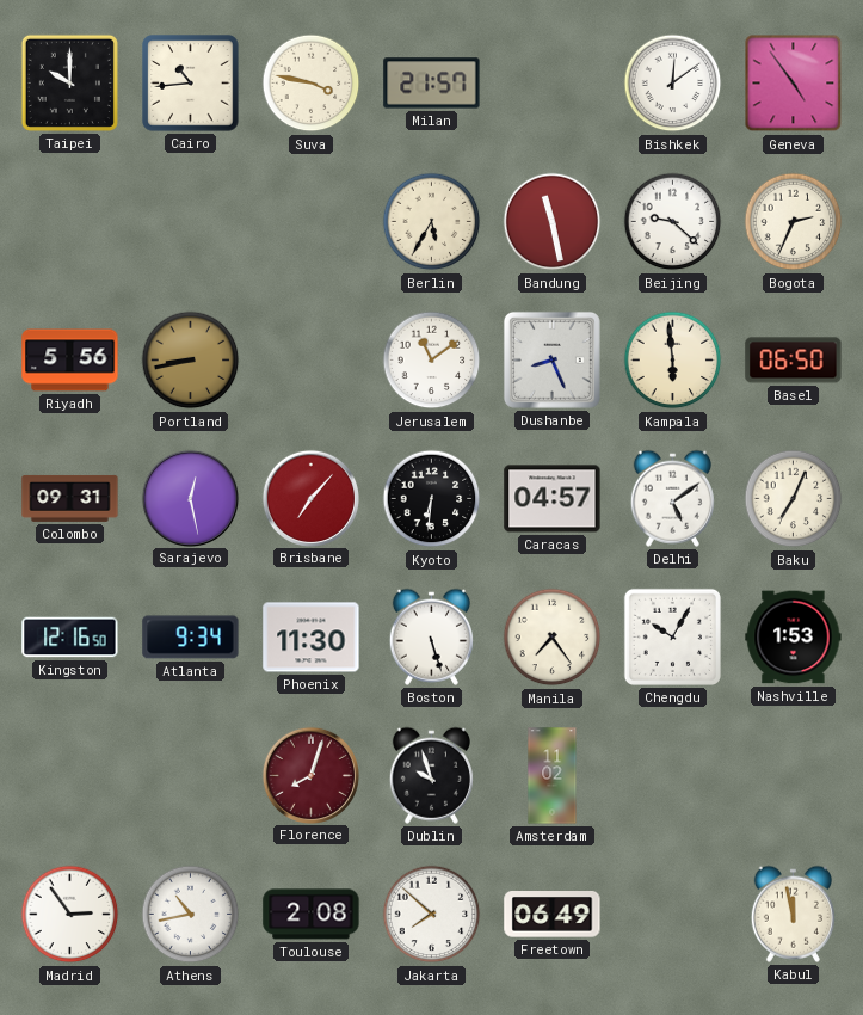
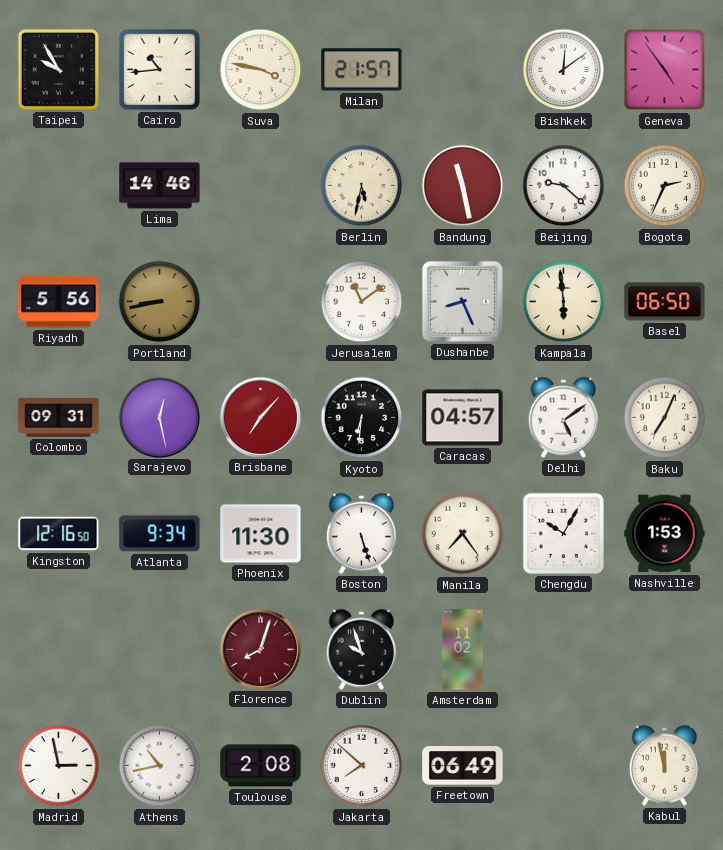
Taipei: 10:00 -> 9:55 (58, 69)
Lima: none -> 14:46 (160, 186)
Berlin: 5:35 -> 5:32 (362, 186)
Madrid: 2:54 -> 2:58 (59, 766)
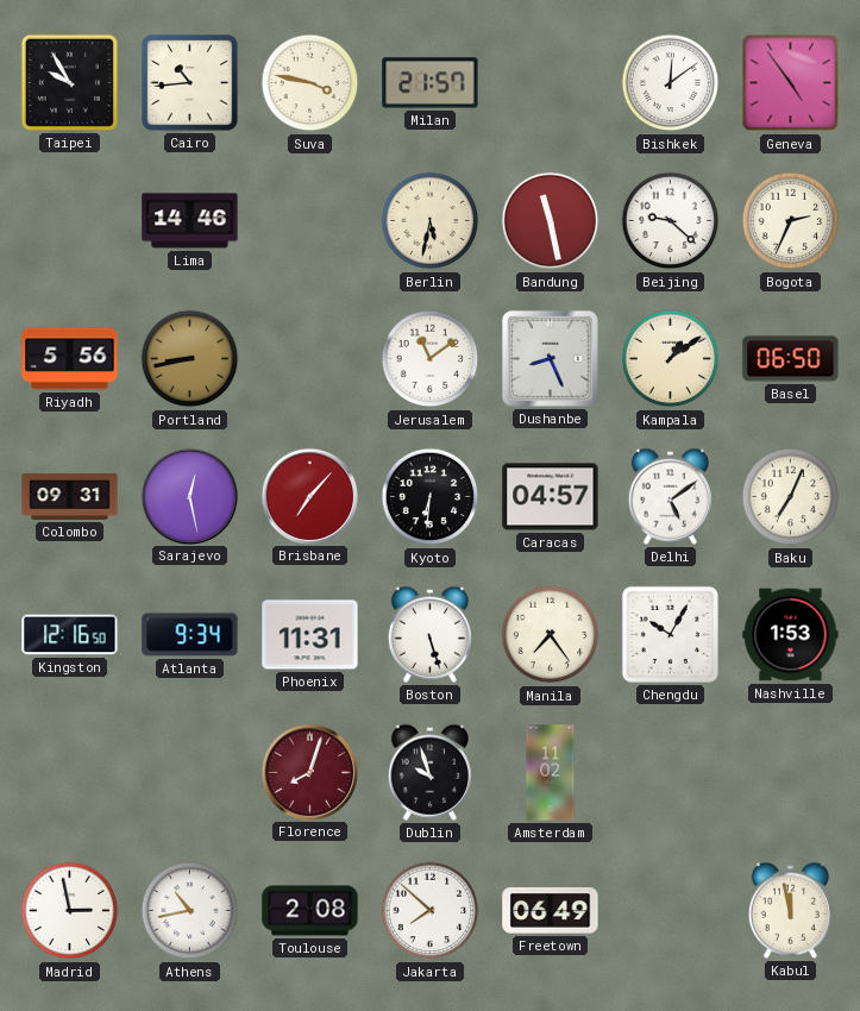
Kampala: 5:59 -> 1:09 (671, 359)
Phoenix: 11:30 -> 11:31 (310, 635)
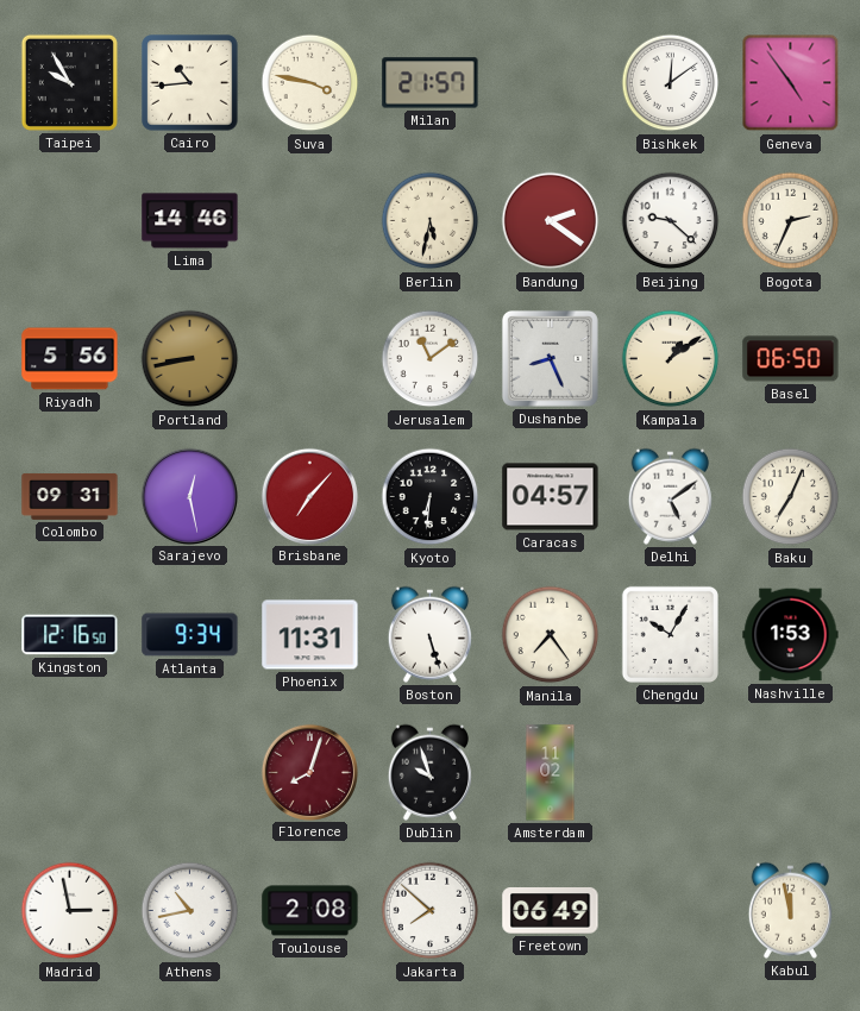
Bandung: 11:28 -> 2:21 (551, 221)
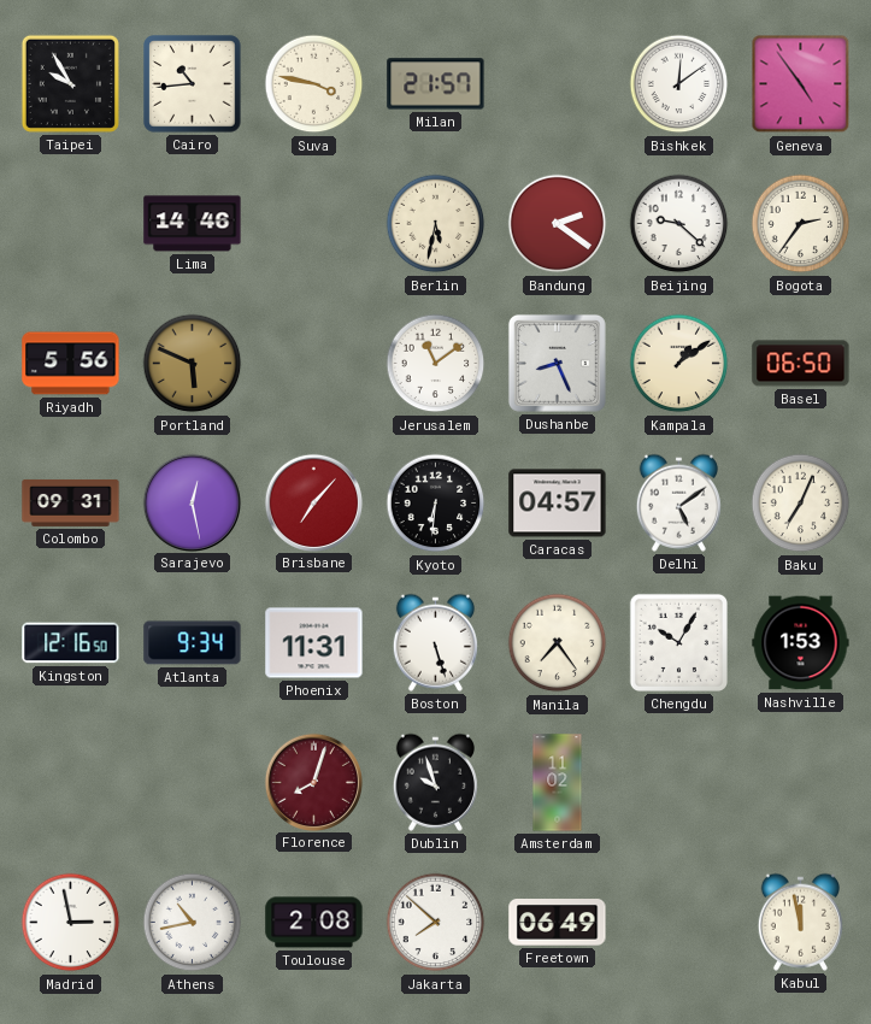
Bogota: 2:34 -> 2:36 (801, 224)
Portland: 8:43 -> 5:49 (193, 364)
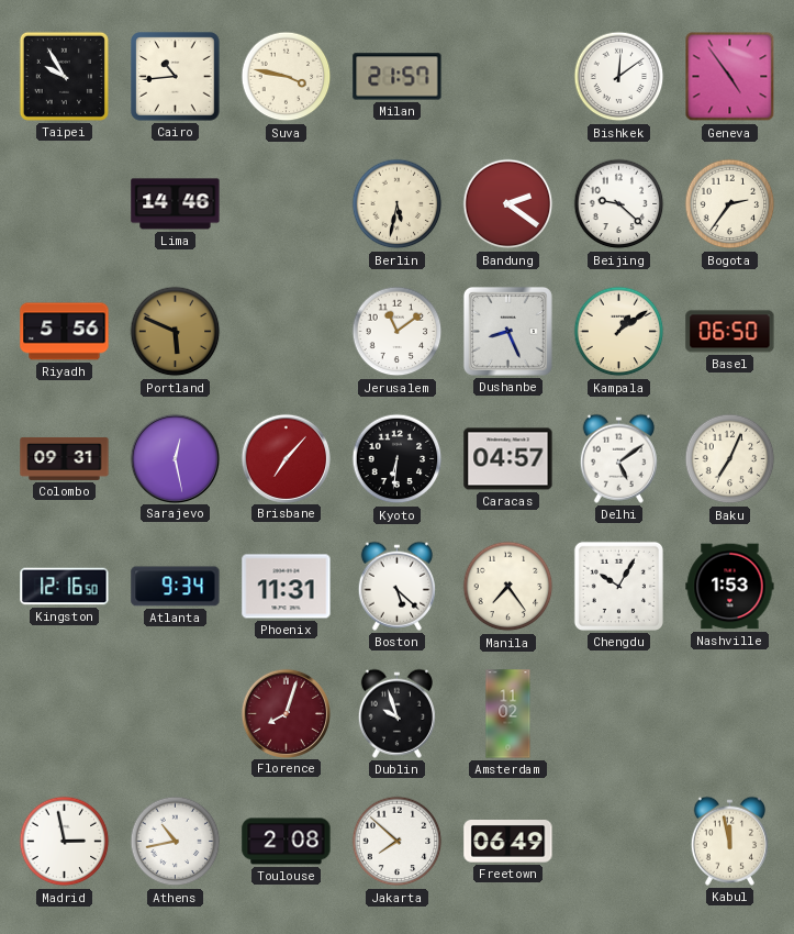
Boston: 5:27 -> 5:22 (396, 586)
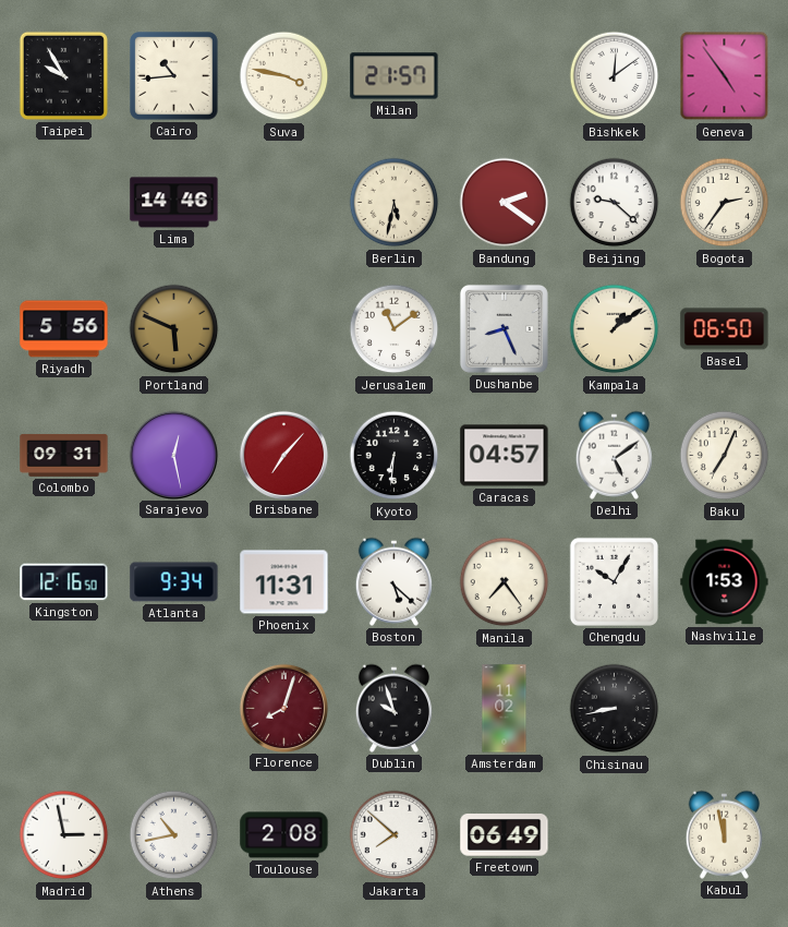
Chisinau: none -> 8:43 (615, 709)
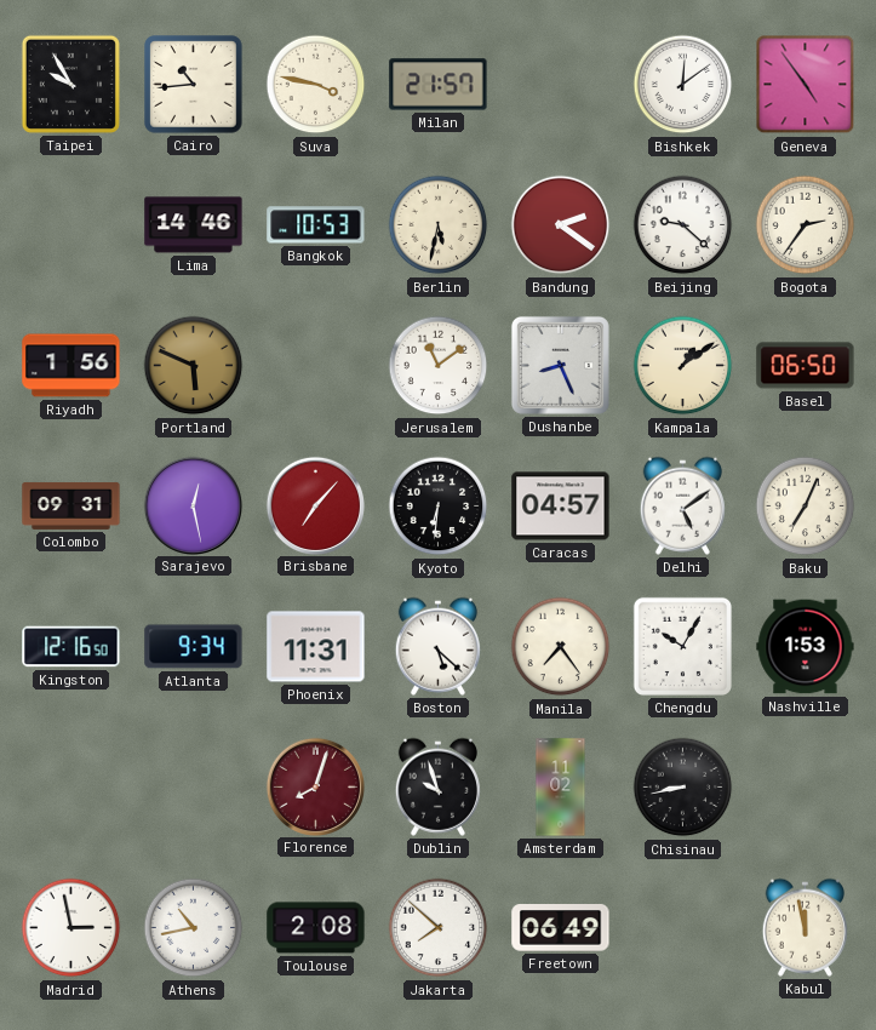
Bangkok: none -> 10:53 (316, 225)
Riyadh: 5:56 -> 1:56 (71, 366)
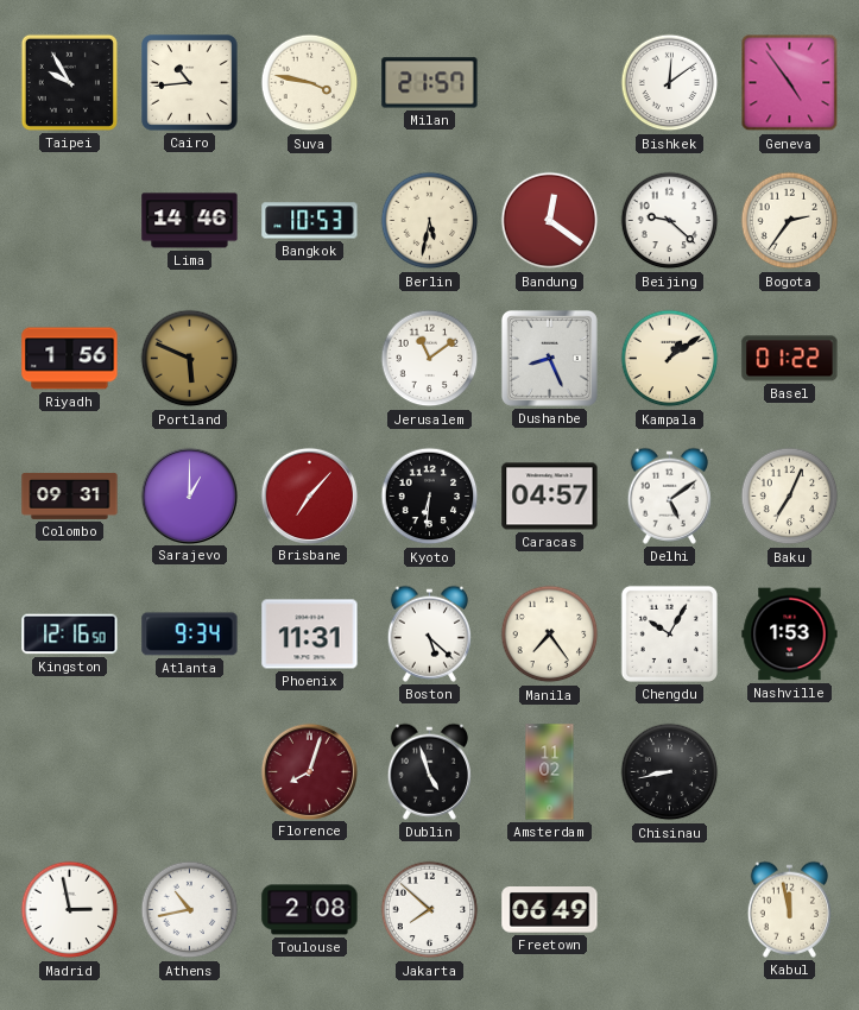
Bandung: 2:21 -> 12:21 (550, 221)
Basel: 06:50 -> 01:22 (790, 359)
Sarajevo: 12:28 -> 1:00 (189, 495)
Dublin: 9:57 -> 4:57 (429, 771)
